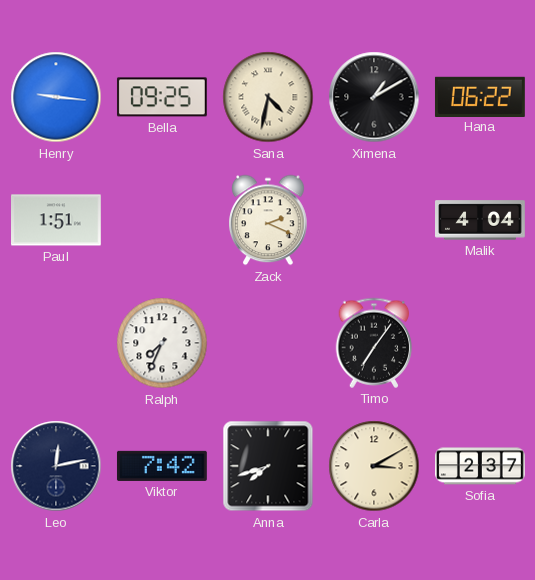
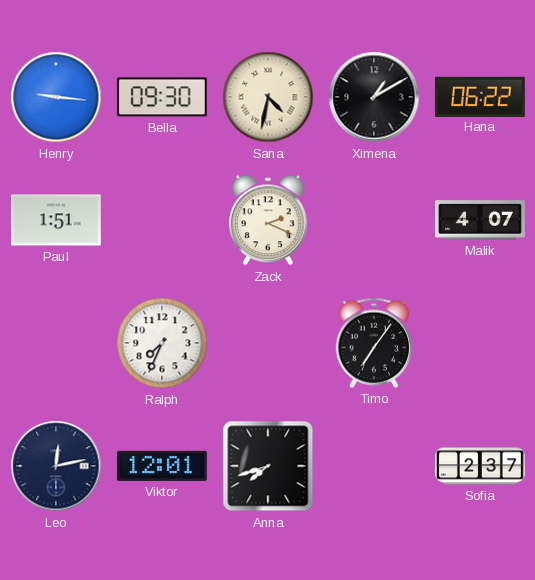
Bella: 09:25 -> 09:30 (162, 97)
Malik: 4:04 -> 4:07 (481, 220)
Viktor: 7:42 -> 12:01 (162, 466)
Carla: 3:10 -> none (374, 466)
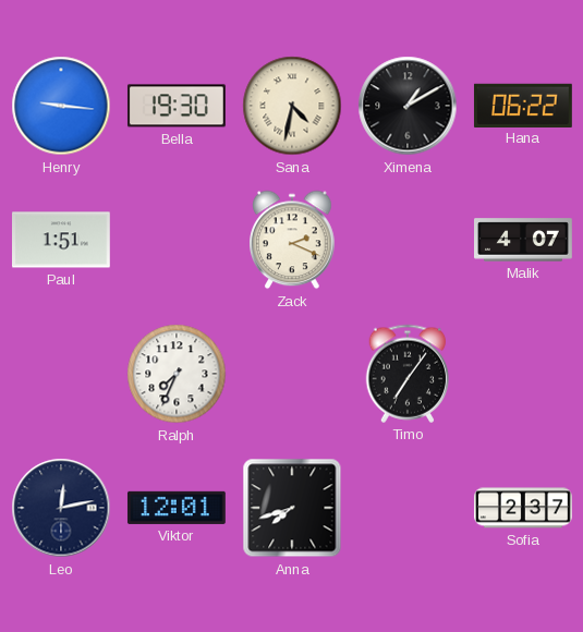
Bella: 09:30 -> 19:30 (177, 106)
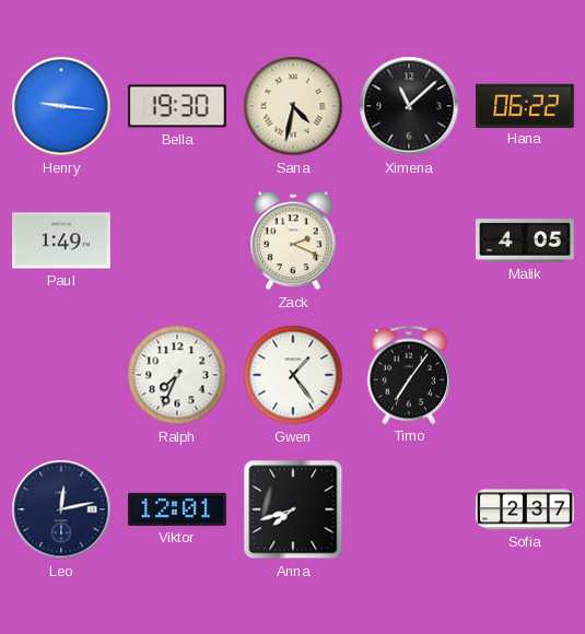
Ximena: 1:10 -> 11:08 (409, 106)
Paul: 1:51 -> 1:49 (62, 240)
Malik: 4:07 -> 4:05 (526, 240)
Gwen: none -> 1:24 (293, 375)
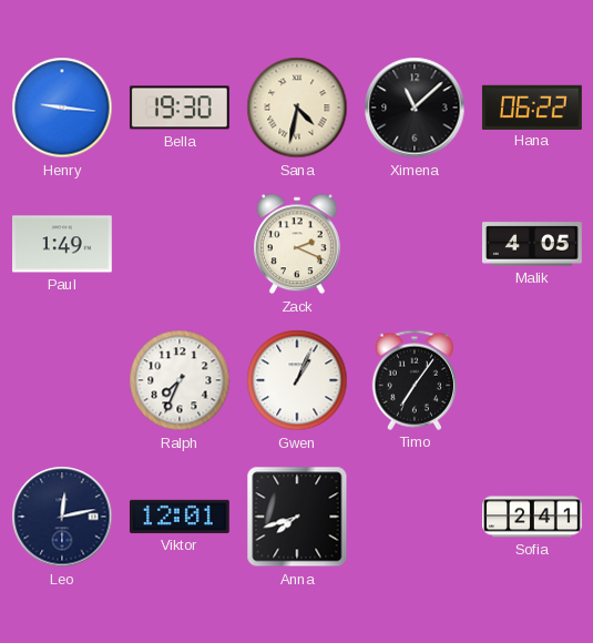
Gwen: 1:24 -> 1:04 (297, 380)
Sofia: 2:37 -> 2:41 (533, 517)
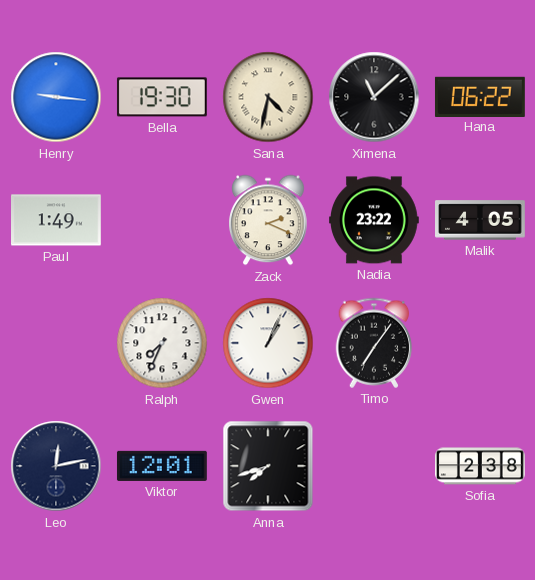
Nadia: none -> 23:22 (375, 220)
Sofia: 2:41 -> 2:38 (481, 466)
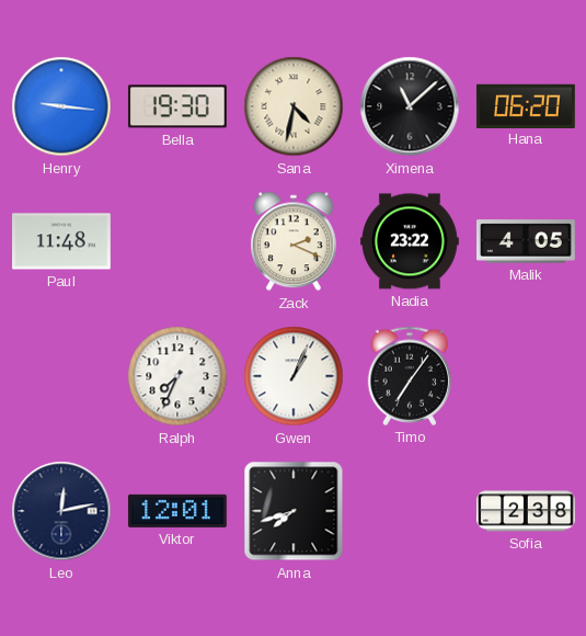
Hana: 06:22 -> 06:20 (526, 105)
Paul: 1:49 -> 11:48 (62, 241)
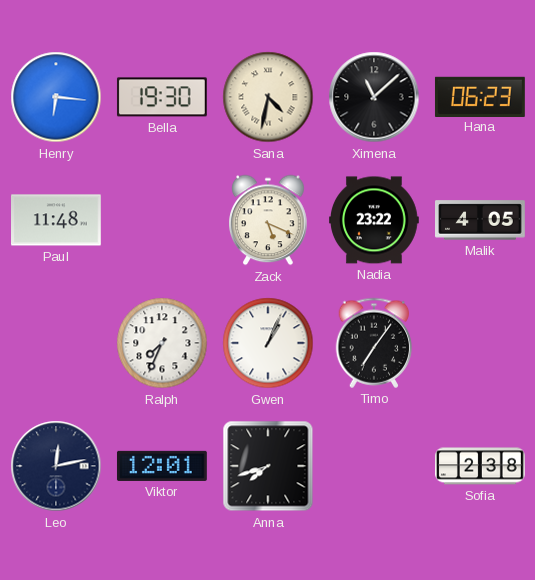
Henry: 9:16 -> 6:16 (56, 97)
Hana: 06:20 -> 06:23 (480, 96)
Zack: 2:19 -> 5:19 (269, 220)
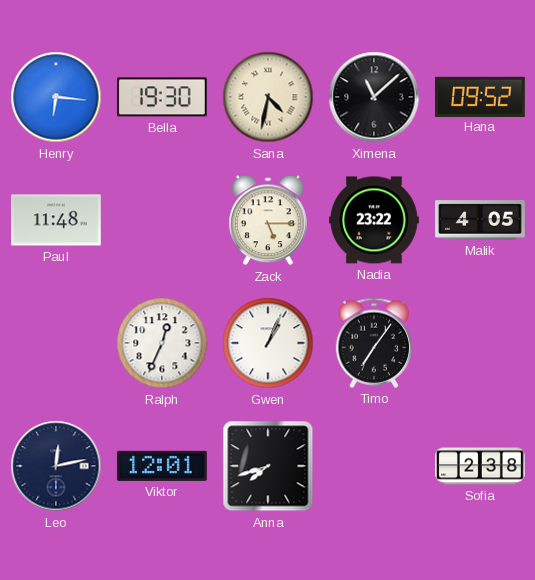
Hana: 06:23 -> 09:52 (480, 96)
Zack: 5:19 -> 5:15 (269, 220)
Ralph: 7:34 -> 12:34 (162, 343)
